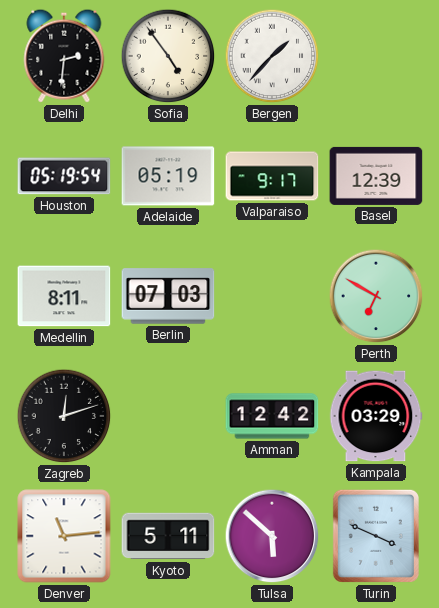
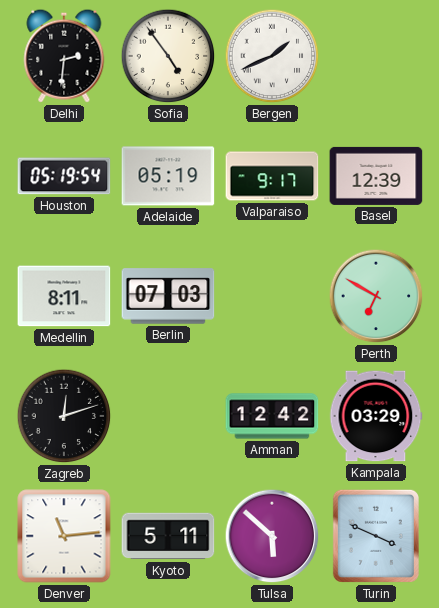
Bergen: 1:37 -> 1:41 (272, 56)
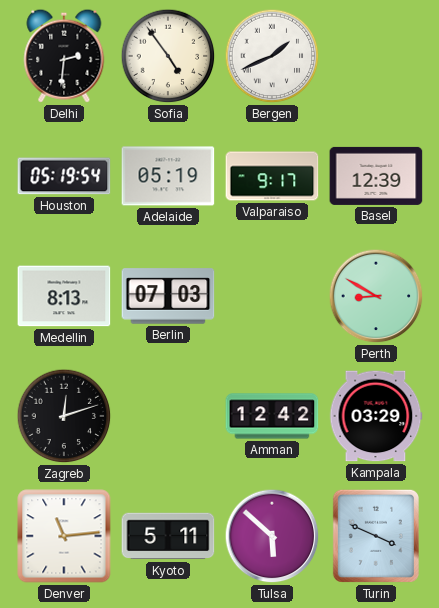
Medellin: 8:11 -> 8:13 (64, 296)
Perth: 6:50 -> 8:50 (376, 296)
